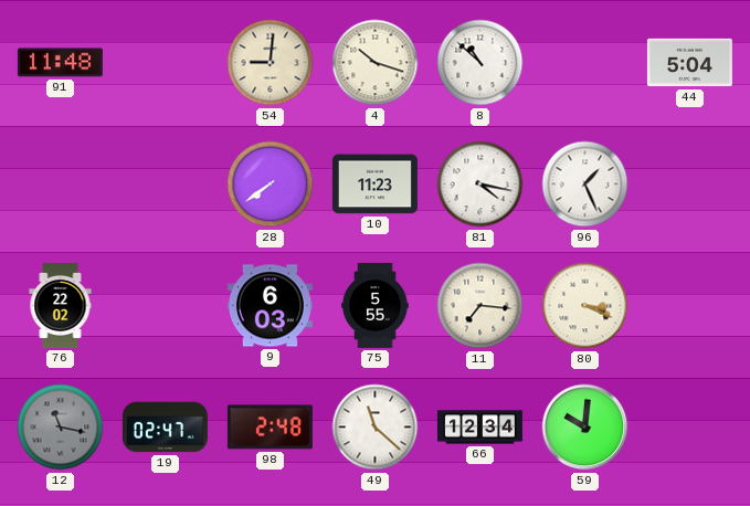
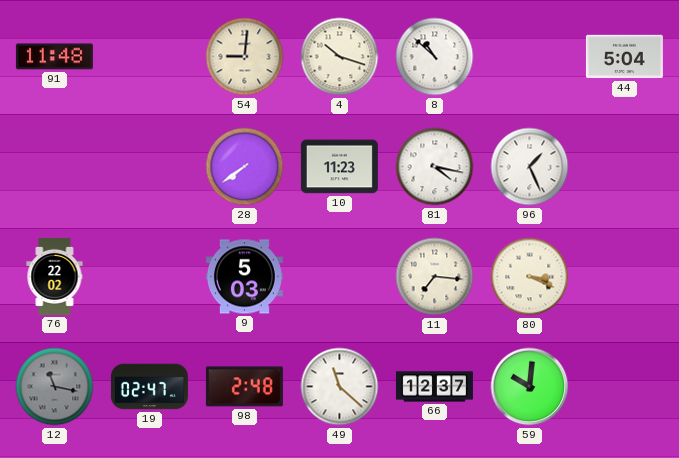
9: 6:03 -> 5:03 (244, 277)
75: 5:55 -> none (376, 305)
66: 12:34 -> 12:37 (434, 387)
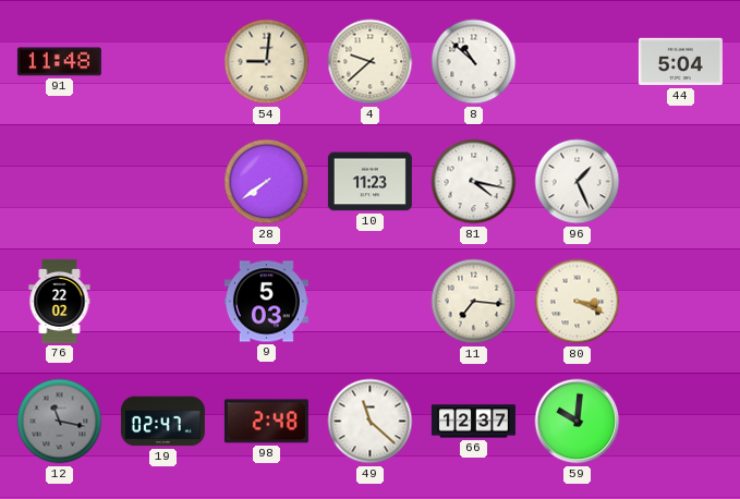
4: 10:18 -> 9:38 (371, 62)
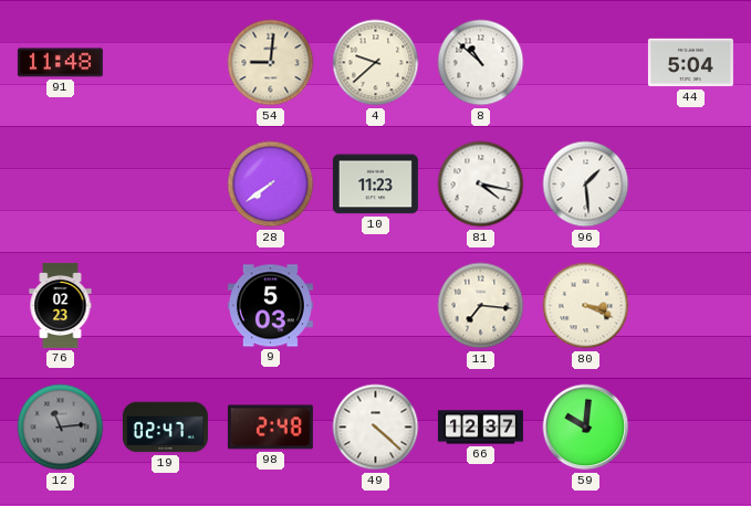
96: 1:26 -> 1:29 (586, 185)
76: 22:02 -> 02:23 (61, 305)
12: 11:17 -> 11:14 (61, 428)
49: 11:22 -> 4:22 (376, 428)
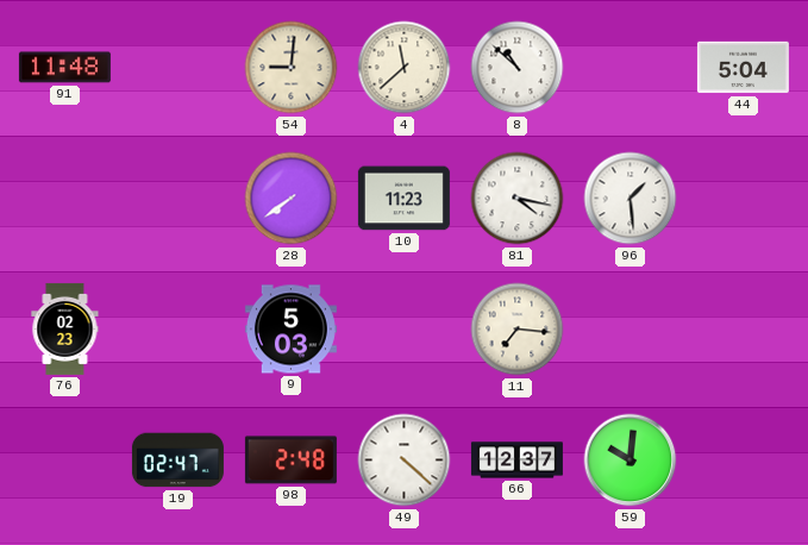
4: 9:38 -> 11:38 (405, 68)
80: 3:19 -> none (586, 306)
12: 11:14 -> none (61, 428)
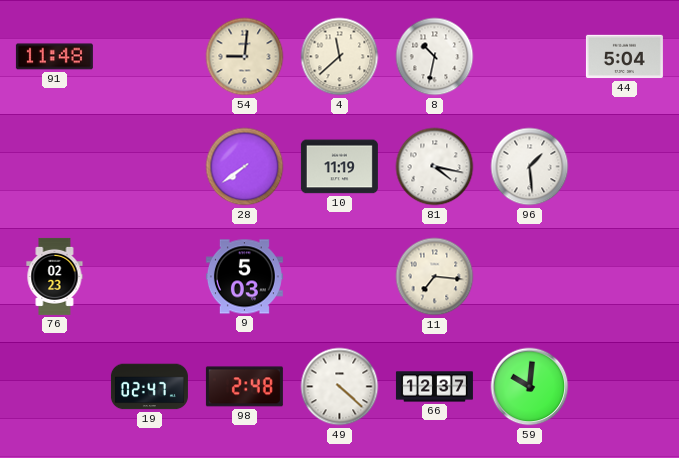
8: 10:52 -> 10:32 (435, 57)
10: 11:23 -> 11:19 (339, 167)
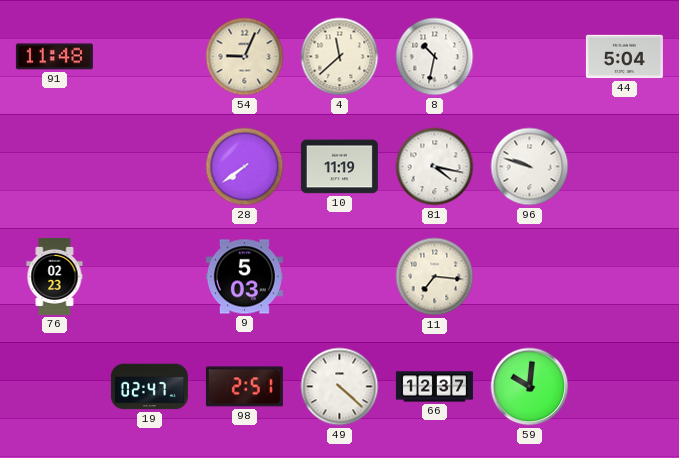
54: 9:01 -> 9:04 (245, 57)
96: 1:29 -> 9:48 (530, 167)
98: 2:48 -> 2:51 (244, 387)
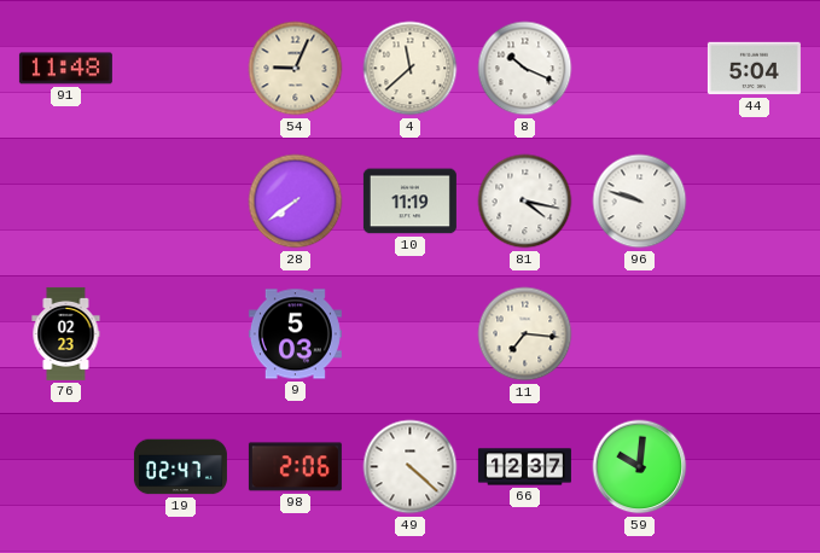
8: 10:32 -> 10:19 (525, 69)
98: 2:51 -> 2:06 (295, 467)
